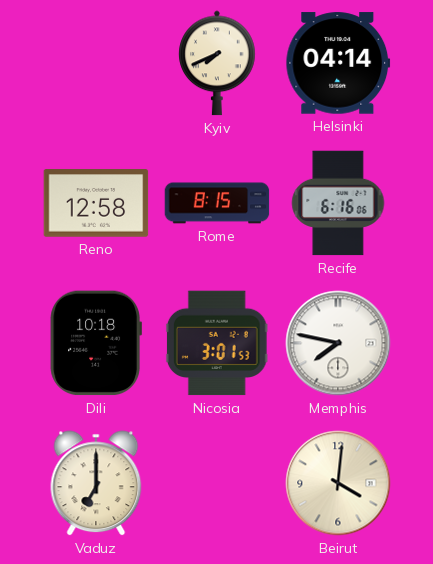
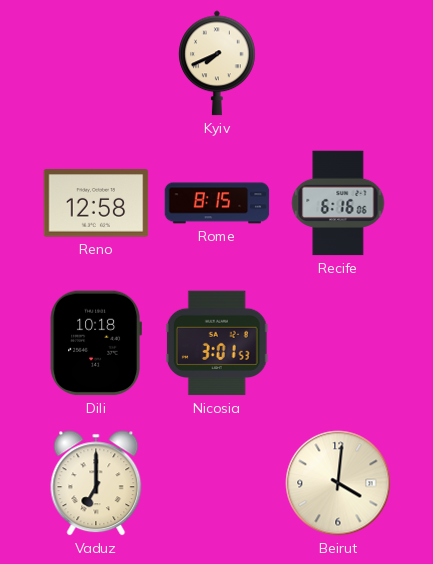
Helsinki: 04:14 -> none (338, 63)
Memphis: 7:47 -> none (338, 343)
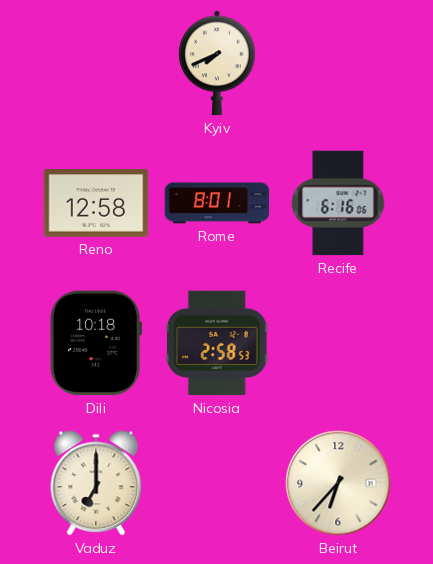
Rome: 8:15 -> 8:01 (217, 203)
Nicosia: 3:01 -> 2:58 (217, 343)
Beirut: 4:01 -> 6:37 (338, 483)
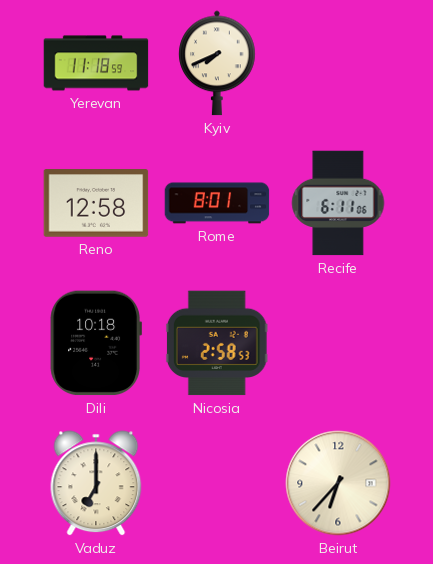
Yerevan: none -> 11:18 (96, 63)
Recife: 6:16 -> 6:11 (338, 203)
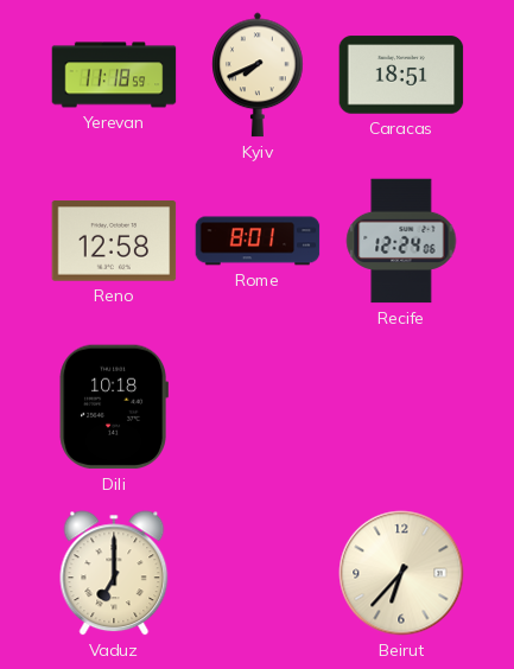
Caracas: none -> 18:51 (401, 75)
Recife: 6:11 -> 12:24 (401, 241)
Nicosia: 2:58 -> none (217, 343)
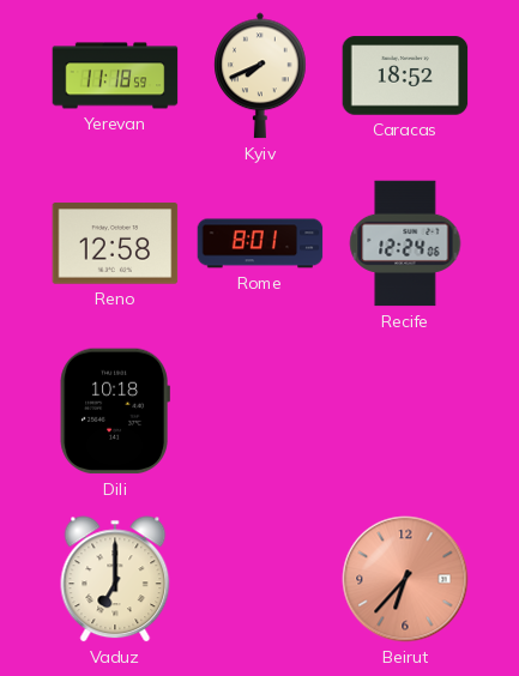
Caracas: 18:51 -> 18:52 (405, 76)
Beirut dial: cream -> salmon (405, 579)
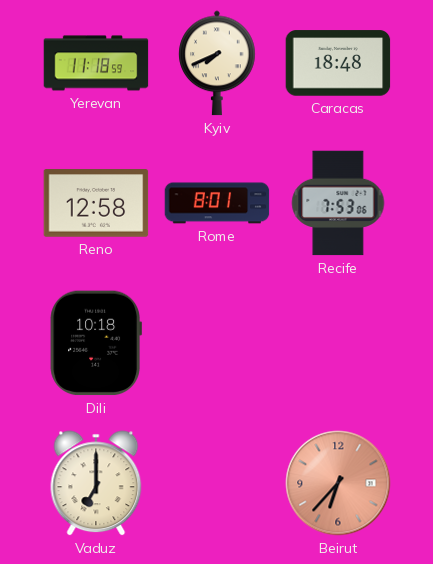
Caracas: 18:52 -> 18:48 (338, 63)
Recife: 12:24 -> 7:53 (338, 203)
